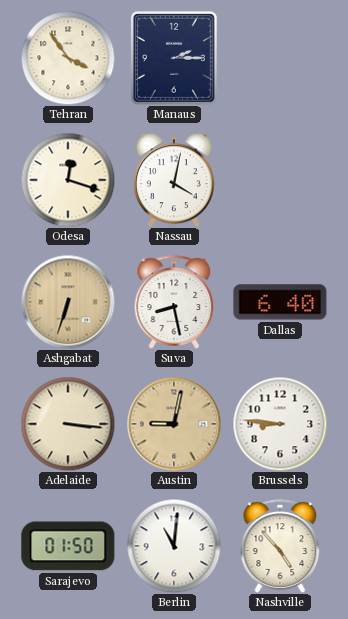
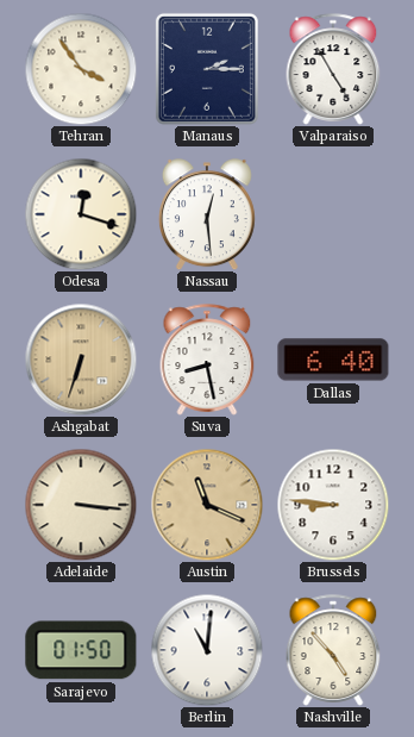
Valparaiso: none -> 4:55 (333, 69)
Nassau: 4:02 -> 12:29 (207, 214)
Austin: 9:02 -> 11:19 (207, 505)
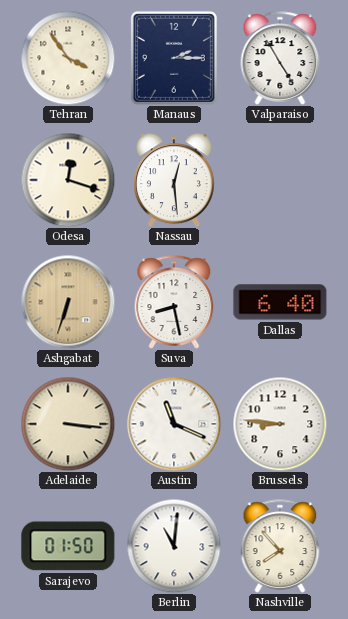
Austin dial: champagne -> white (174, 424)
Nashville: 4:53 -> 7:53 (280, 546)
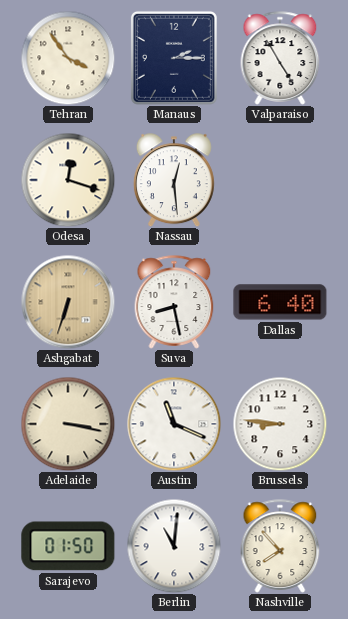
Adelaide: 3:16 -> 3:17 (68, 424)
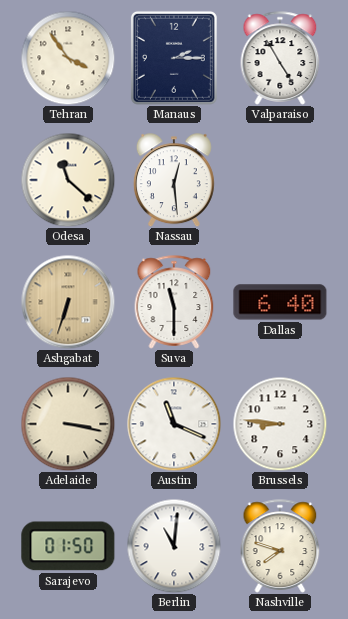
Odesa: 12:18 -> 11:22 (68, 180)
Suva: 8:28 -> 11:30 (174, 302)
Nashville: 7:53 -> 7:48 (280, 546)
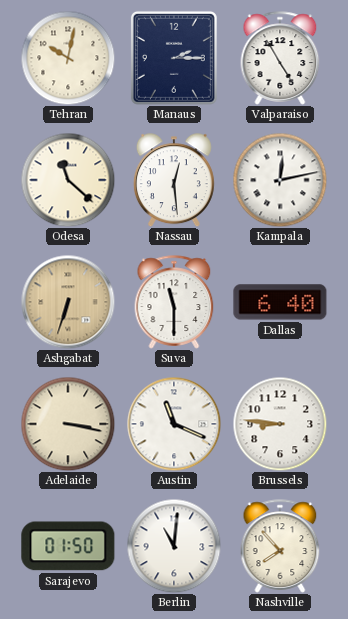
Tehran: 3:54 -> 10:02 (68, 58)
Kampala: none -> 12:13 (280, 180)
Nashville: 7:48 -> 7:53 (280, 546)
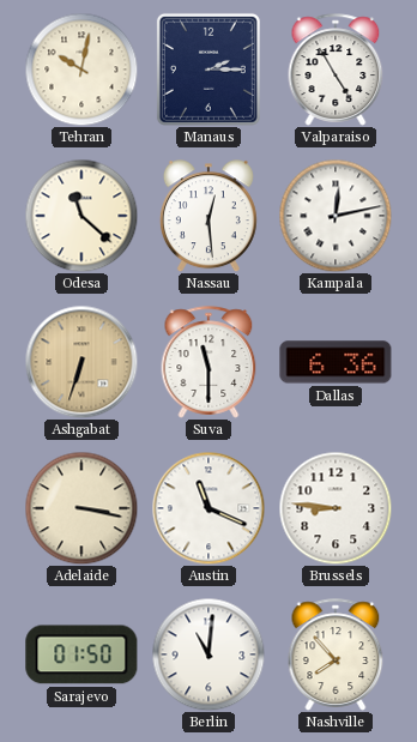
Dallas: 6:40 -> 6:36 (336, 362)
